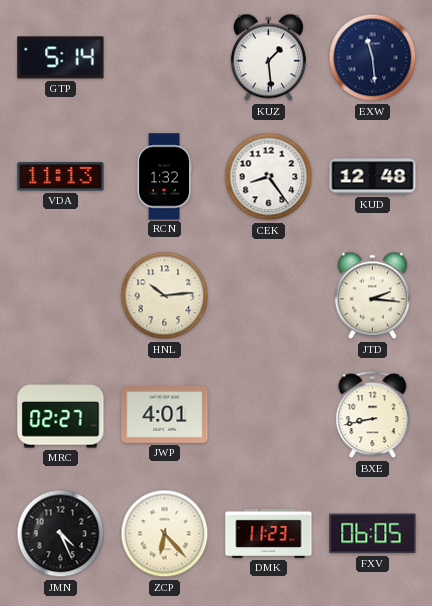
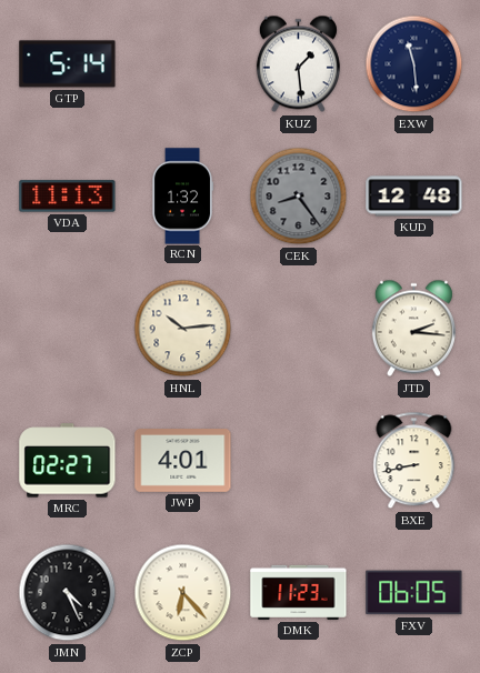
CEK dial: white -> grey (299, 197)
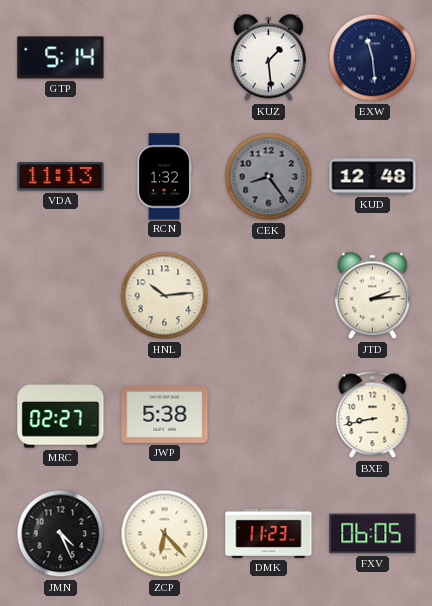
JTD: 2:16 -> 2:14 (372, 296)
JWP: 4:01 -> 5:38 (165, 415)
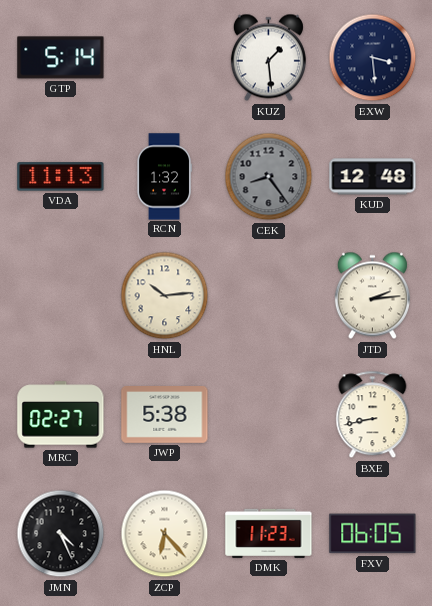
EXW: 11:29 -> 3:29 (373, 58)
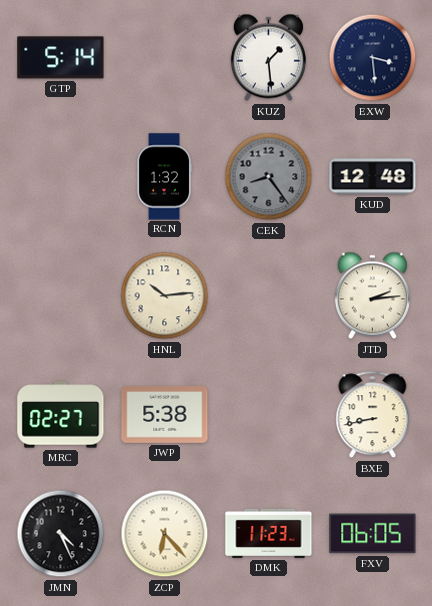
VDA: 11:13 -> none (61, 177)
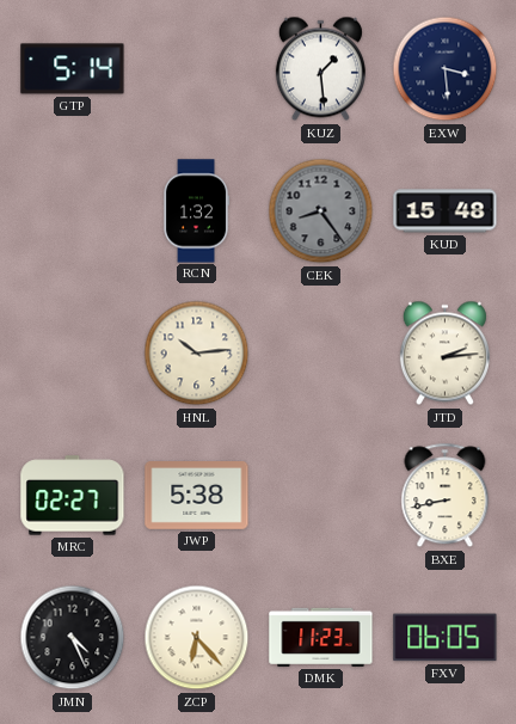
KUD: 12:48 -> 15:48 (446, 211)
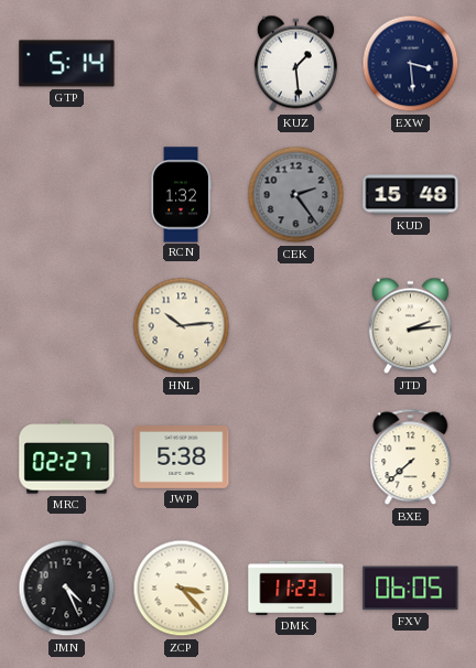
CEK: 8:24 -> 2:24 (296, 195)
BXE: 8:43 -> 7:38 (411, 457)
ZCP: 6:23 -> 3:23 (182, 589)
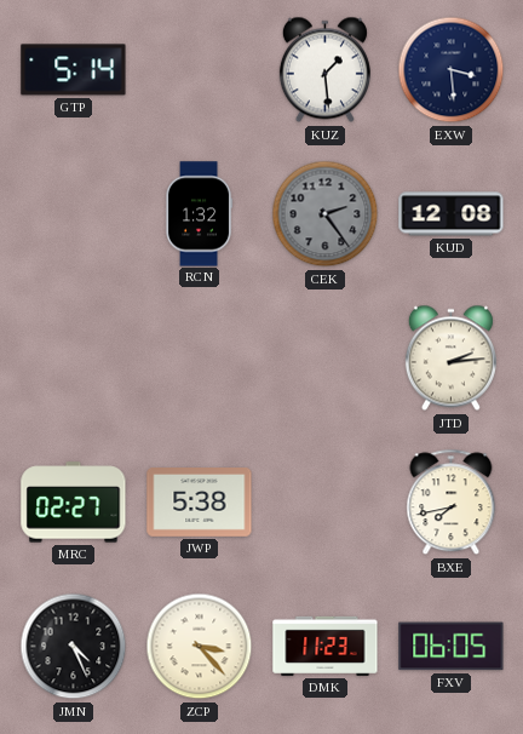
KUD: 15:48 -> 12:08 (452, 214)
HNL: 10:14 -> none (182, 326)
BXE: 7:38 -> 7:43 (452, 503)
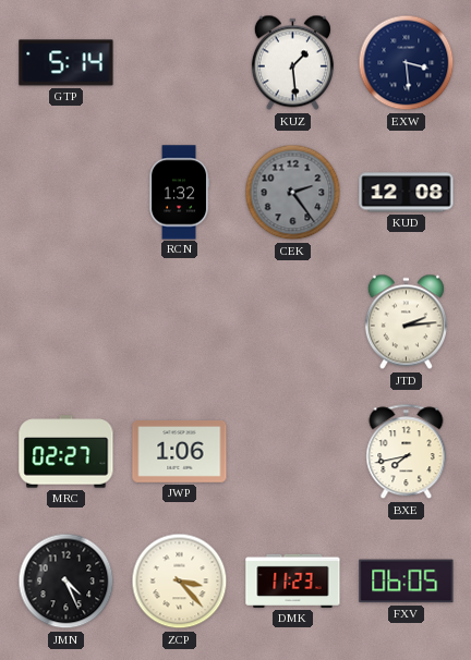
JWP: 5:38 -> 1:06 (180, 452)
